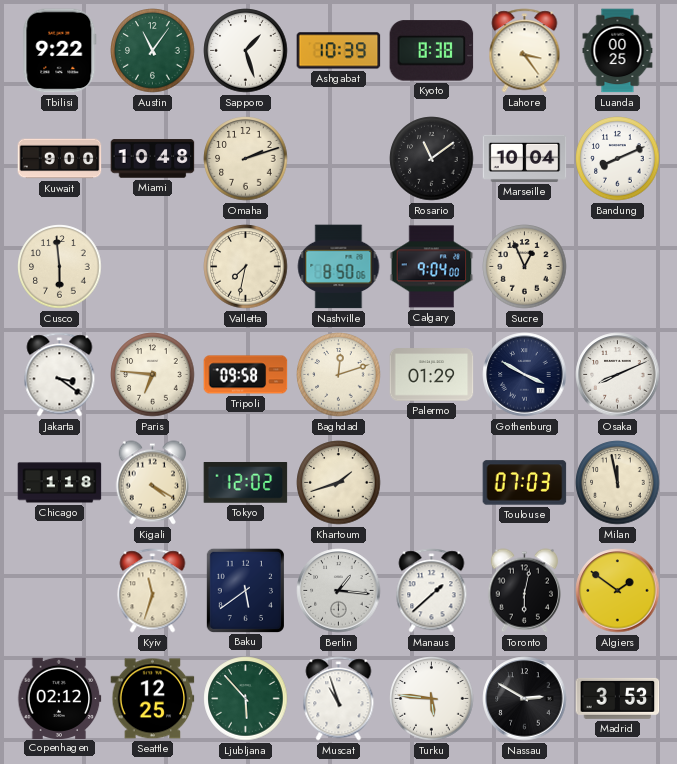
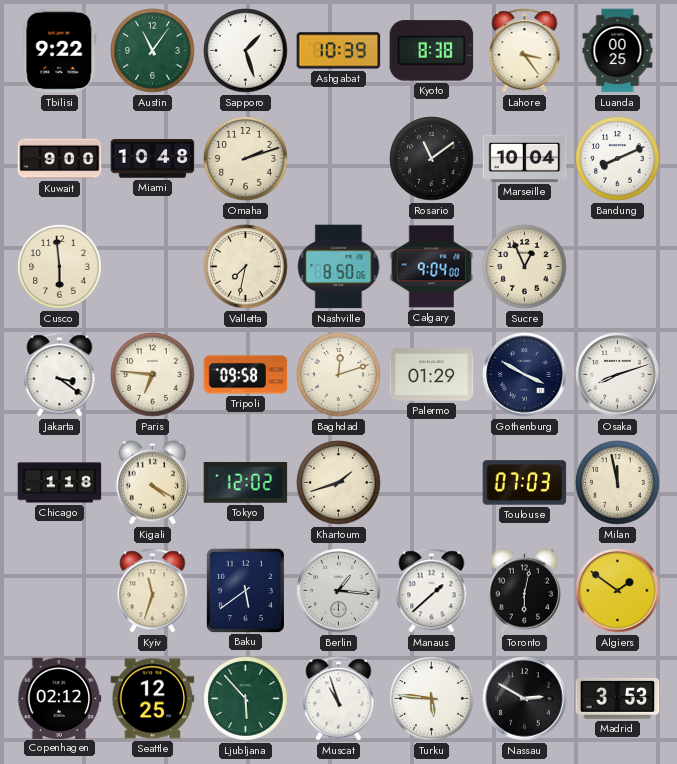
Osaka: 8:11 -> 8:12 (618, 375)
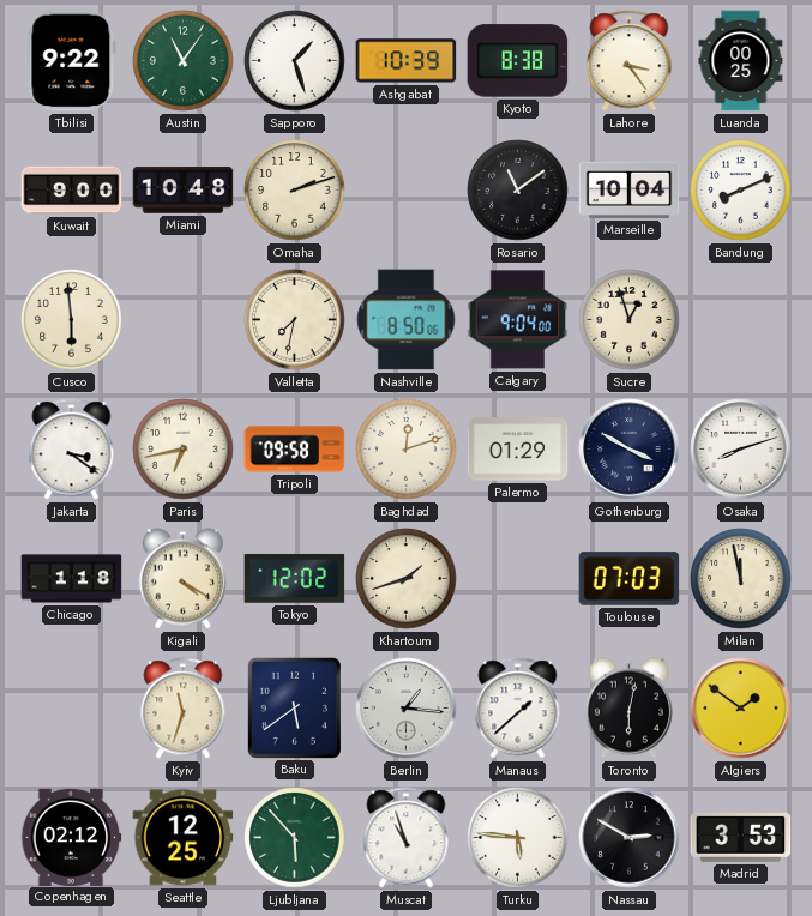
Sucre: 12:56 -> 12:57 (630, 320)
Paris: 6:46 -> 6:43 (184, 450)
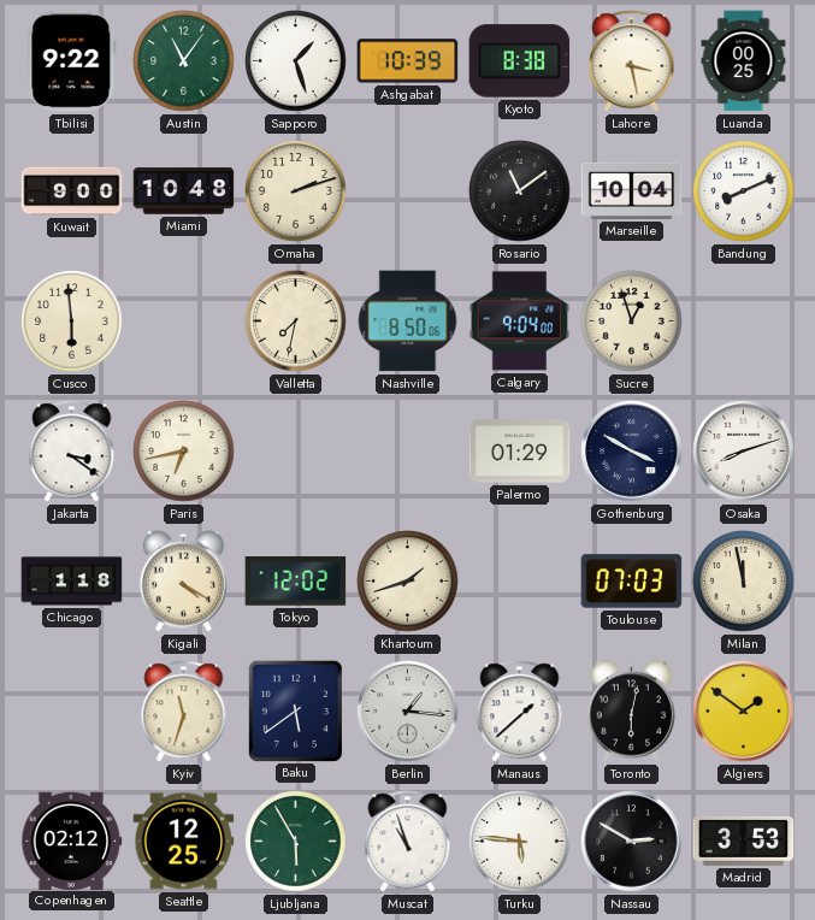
Lahore: 3:24 -> 3:28 (632, 61)
Tripoli: 09:58 -> none (295, 450)
Baghdad: 12:12 -> none (407, 450)
Ljubljana: 5:53 -> 5:55 (296, 842)
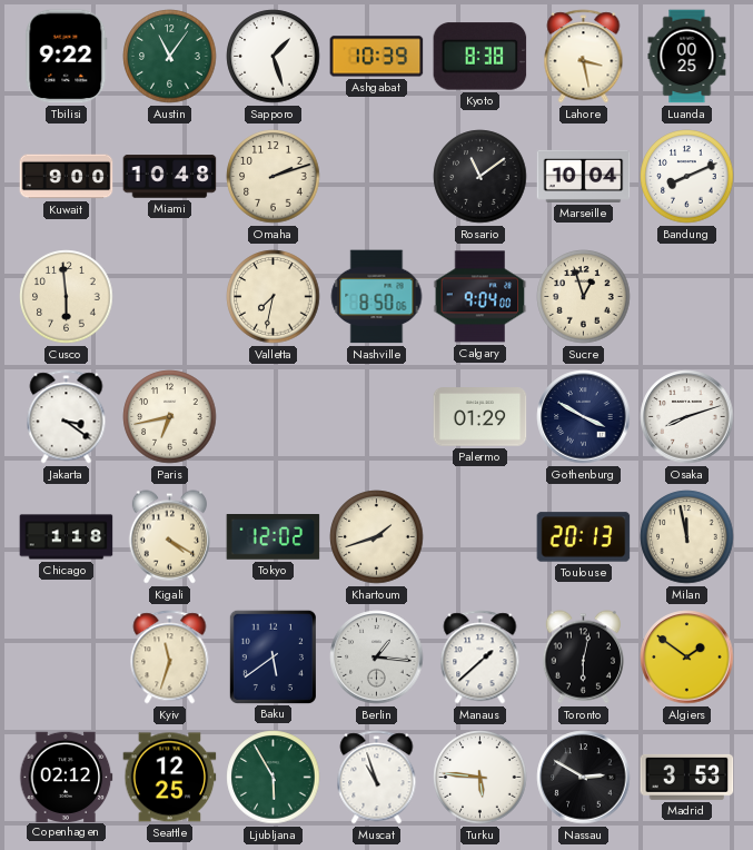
Toulouse: 07:03 -> 20:13 (584, 537)
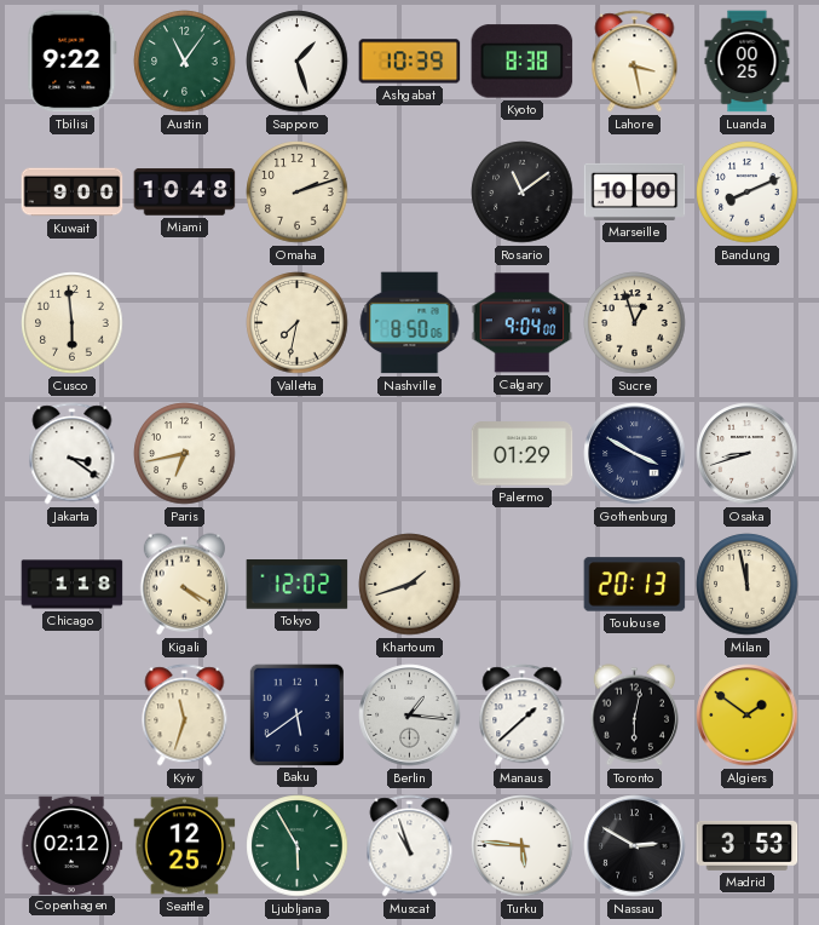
Marseille: 10:04 -> 10:00 (635, 191)
Osaka: 8:12 -> 8:42 (748, 454)
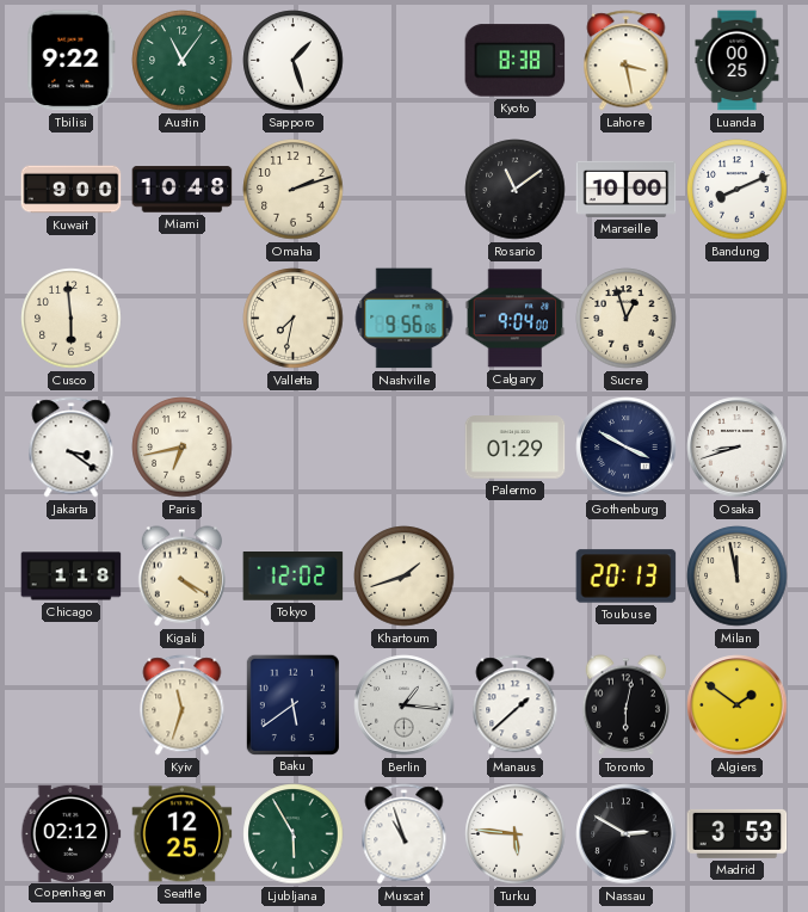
Ashgabat: 10:39 -> none (410, 62)
Nashville: 8:50 -> 9:56 (405, 319)
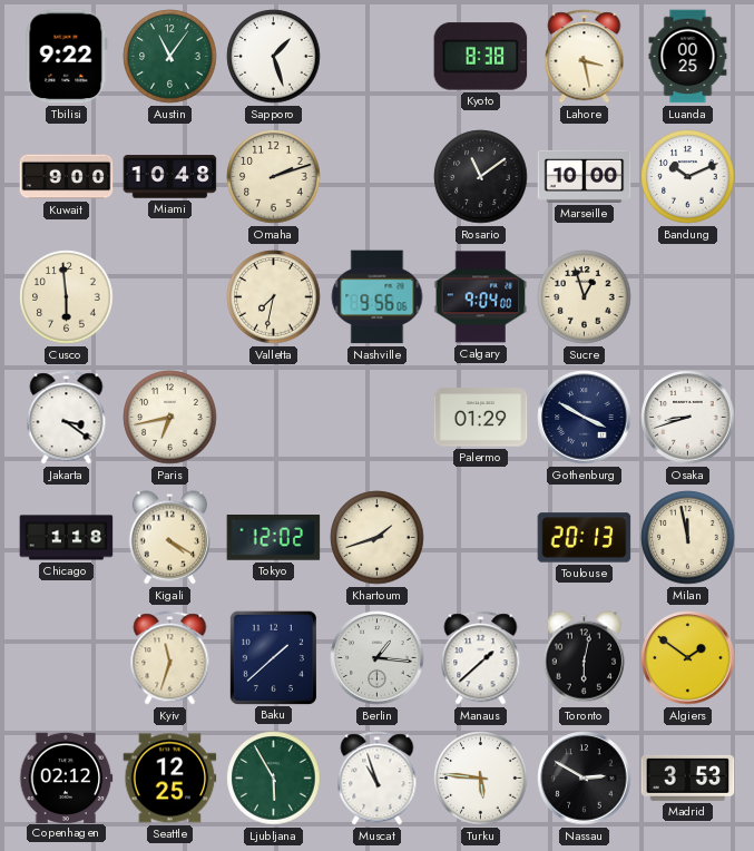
Bandung: 8:11 -> 10:11 (688, 177)
Baku: 5:39 -> 1:38 (273, 657)
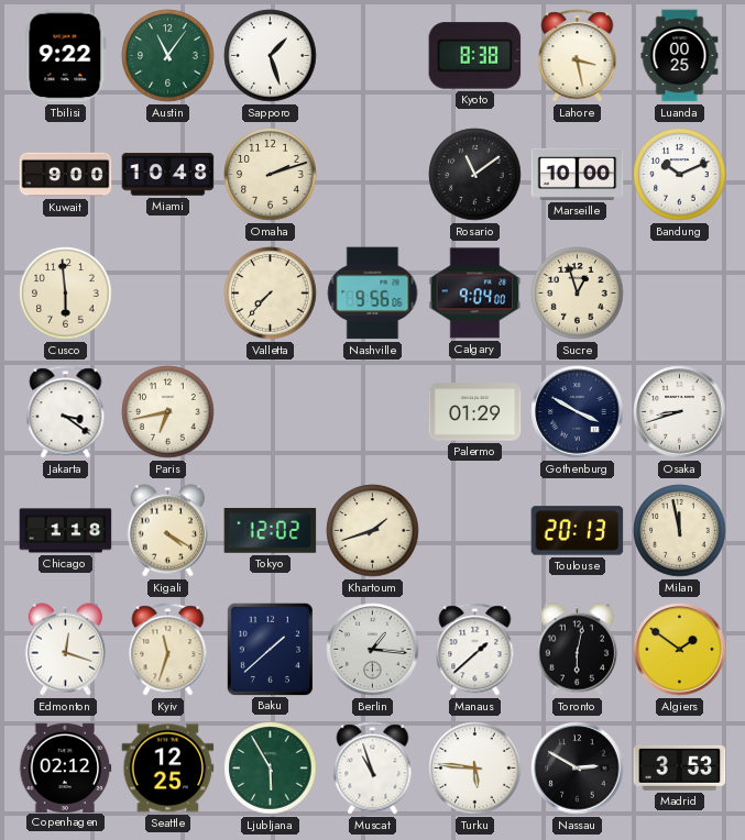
Valletta: 7:32 -> 7:37 (271, 294)
Edmonton: none -> 12:18 (65, 650)
